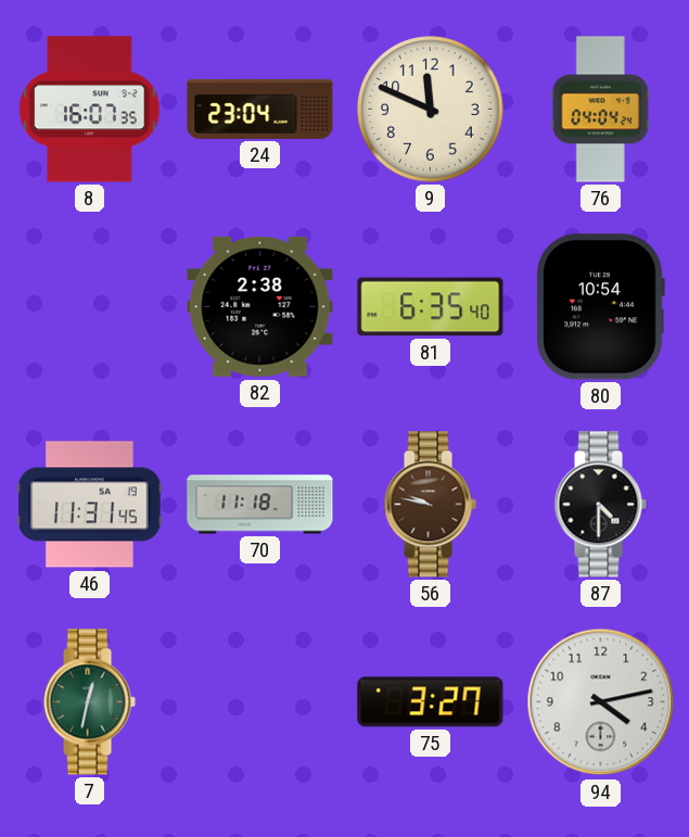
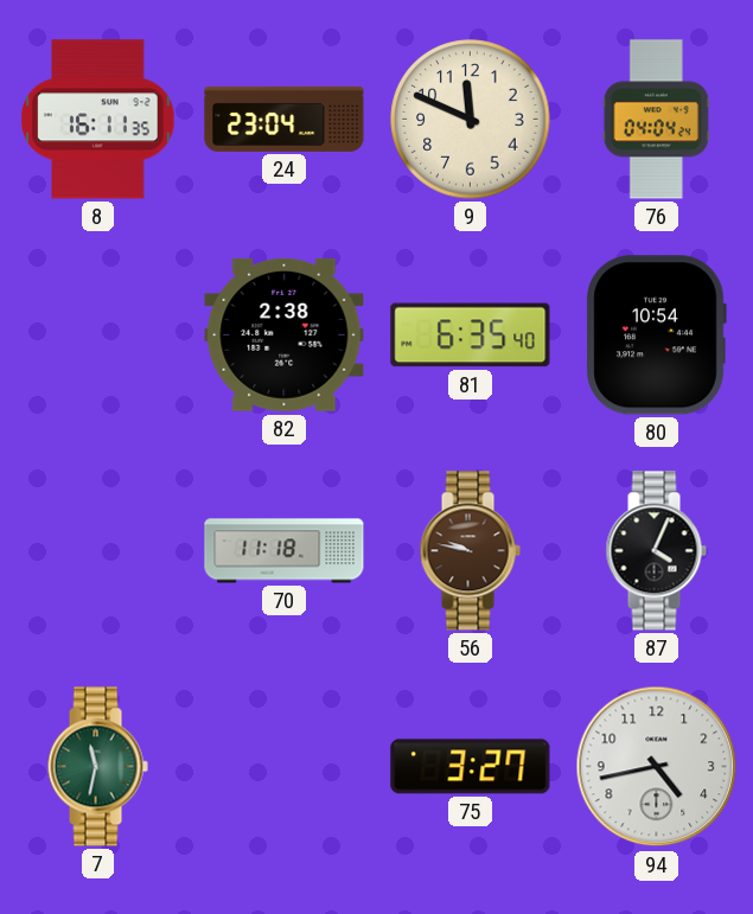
8: 16:07 -> 16:11 (98, 120)
46: 11:31 -> none (90, 505)
87: 4:30 -> 4:04 (656, 551)
7: 12:32 -> 11:32 (97, 767)
94: 4:13 -> 4:43 (657, 767)
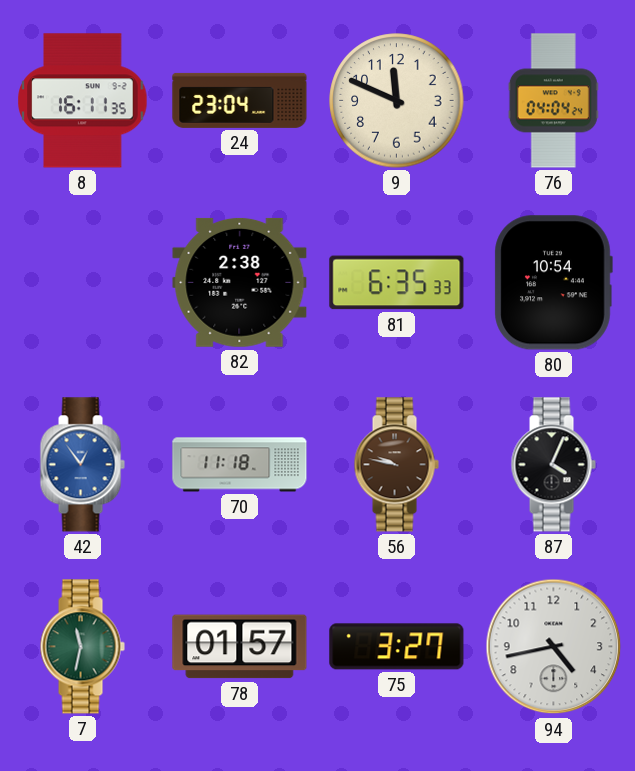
81: 6:35:40 -> 6:35:33 (397, 283)
42: none -> 12:54 (82, 465)
78: none -> 01:57 (240, 647)
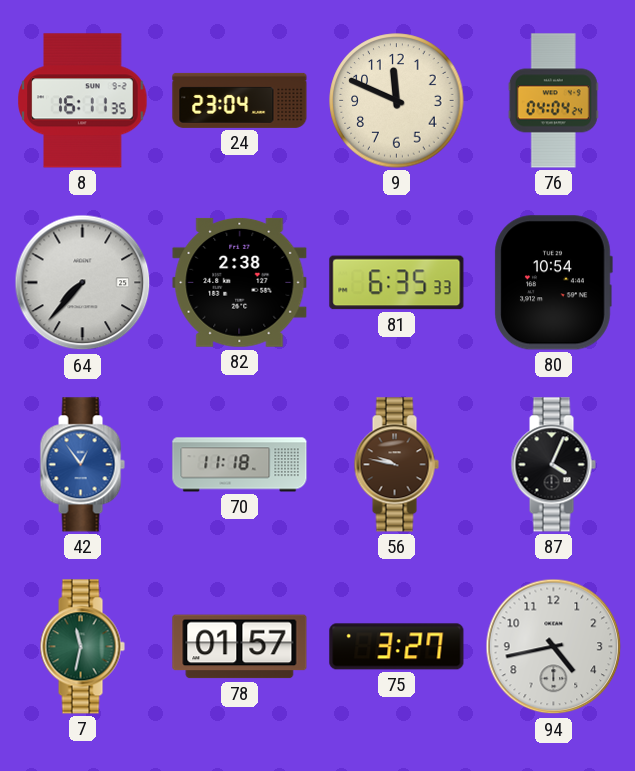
64: none -> 7:37 (83, 283)
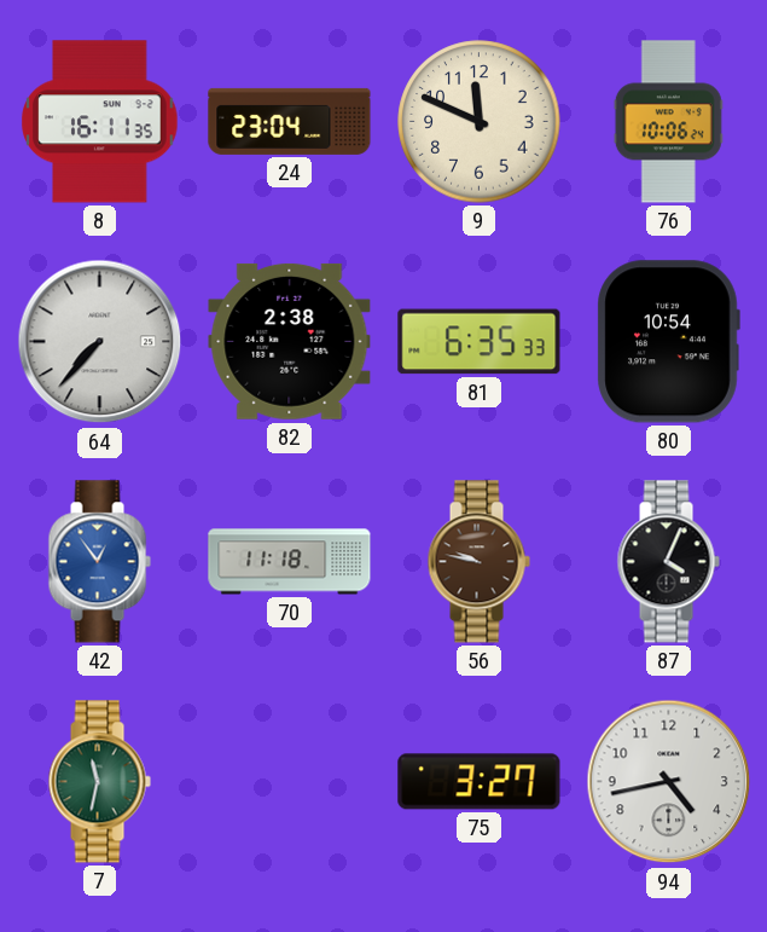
76: 04:04 -> 10:06 (668, 122)
78: 01:57 -> none (240, 647)
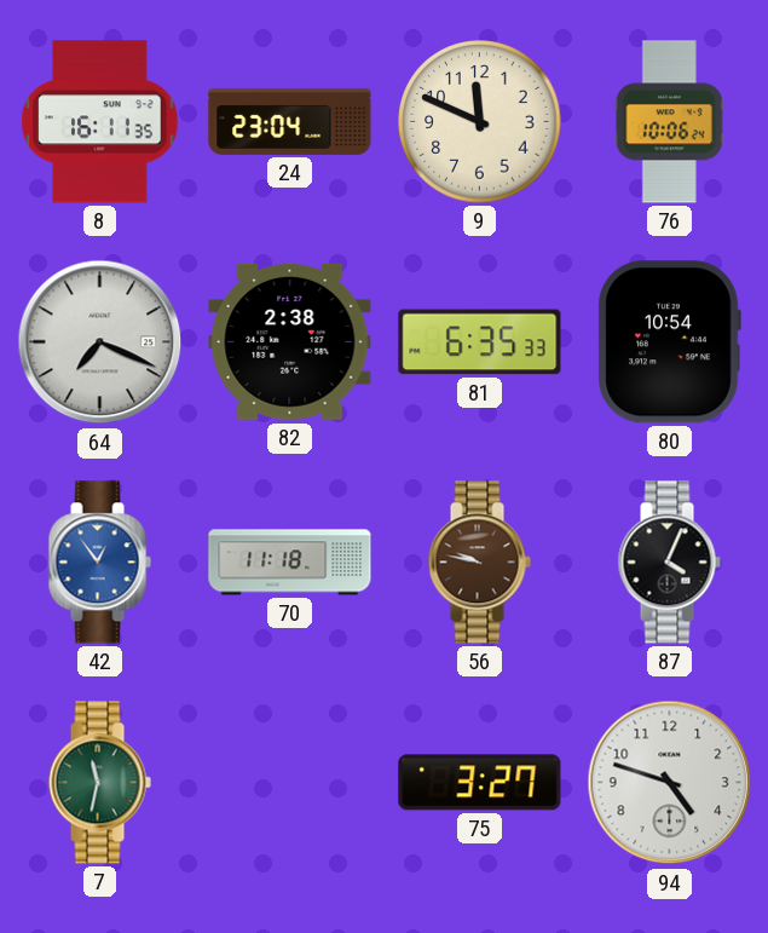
64: 7:37 -> 7:19 (100, 342)
94: 4:43 -> 4:48 (670, 783)
